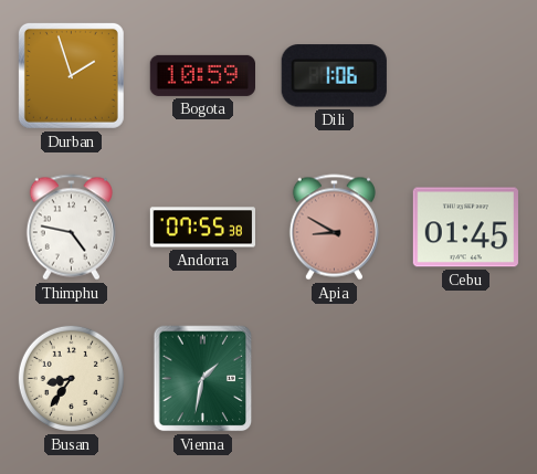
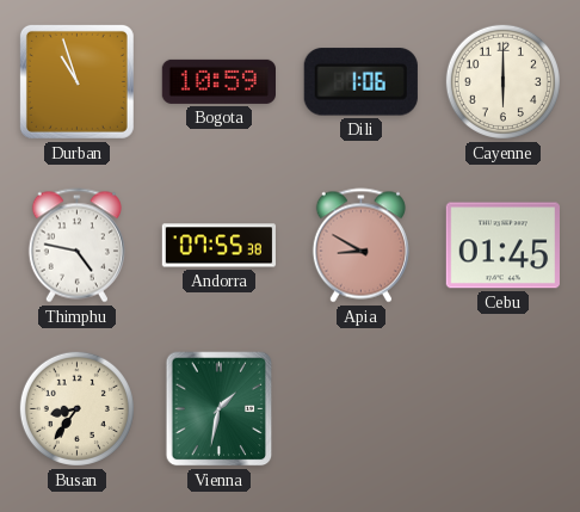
Durban: 1:57 -> 10:57 (76, 81)
Cayenne: none -> 6:00 (502, 81)
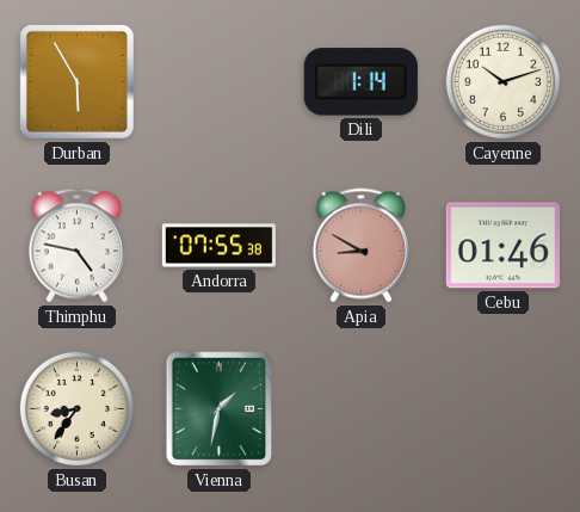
Durban: 10:57 -> 5:55 (76, 81)
Bogota: 10:59 -> none (218, 81)
Dili: 1:06 -> 1:14 (360, 82)
Cayenne: 6:00 -> 10:12 (502, 81)
Cebu: 01:45 -> 01:46 (502, 246)
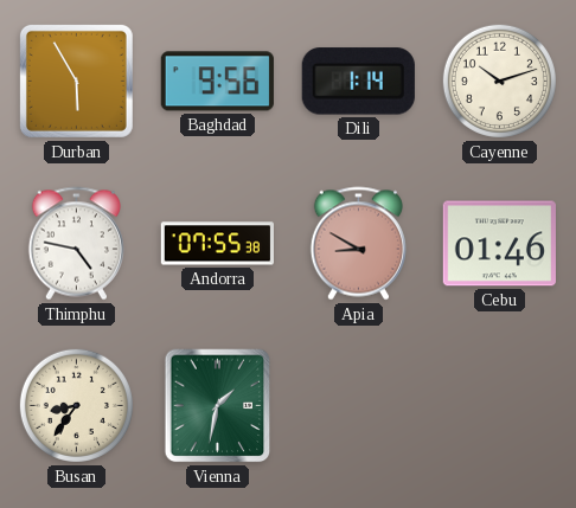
Baghdad: none -> 9:56 (217, 82)
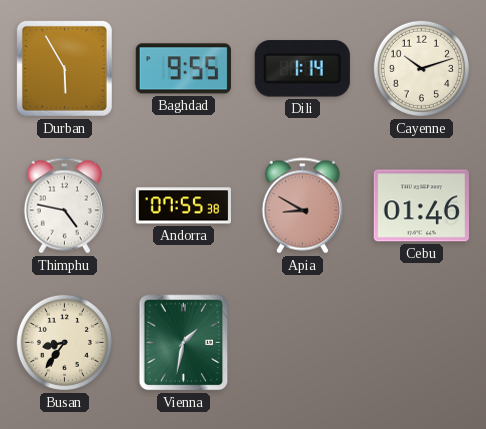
Baghdad: 9:56 -> 9:55 (183, 69)
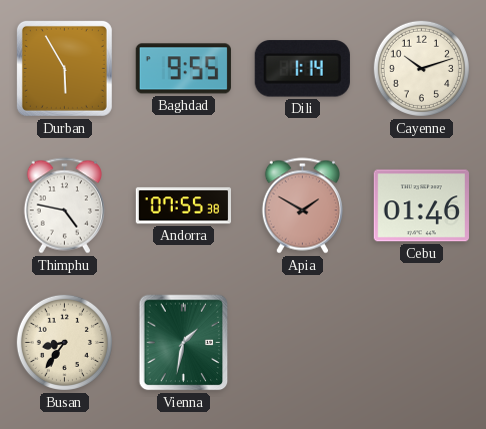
Apia: 8:50 -> 1:50 (302, 206)
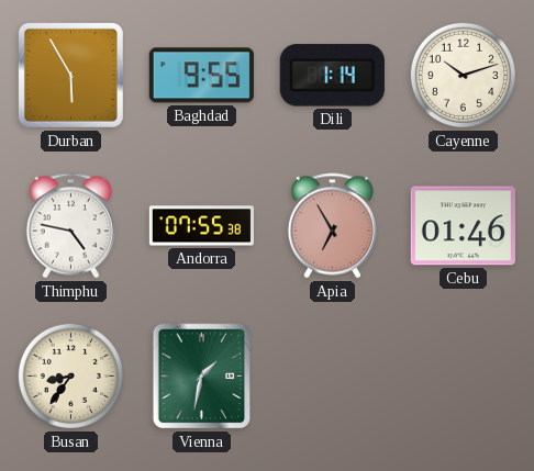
Apia: 1:50 -> 6:55 (332, 226)
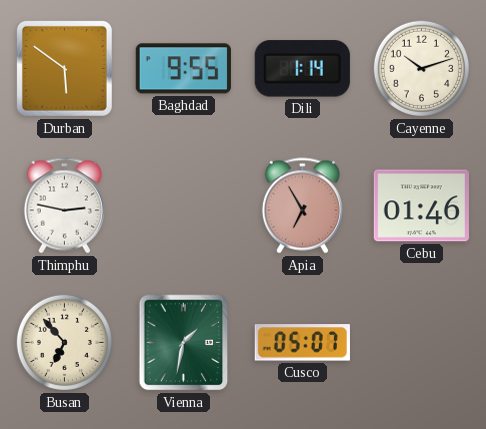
Durban: 5:55 -> 5:51 (64, 68)
Thimphu: 4:47 -> 2:47 (64, 206)
Andorra: 07:55 -> none (201, 226)
Busan: 8:36 -> 6:53 (64, 342)
Cusco: none -> 05:07 (302, 343)
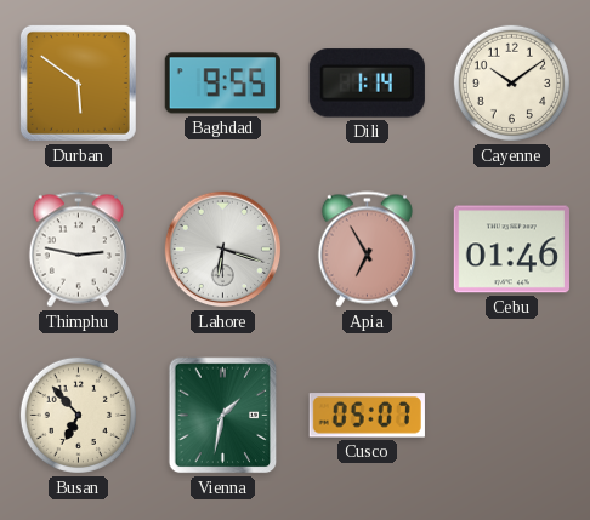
Cayenne: 10:12 -> 10:09 (511, 82)
Lahore: none -> 6:18 (223, 250)
